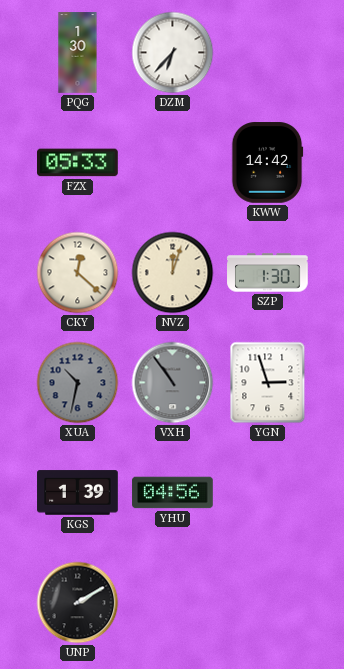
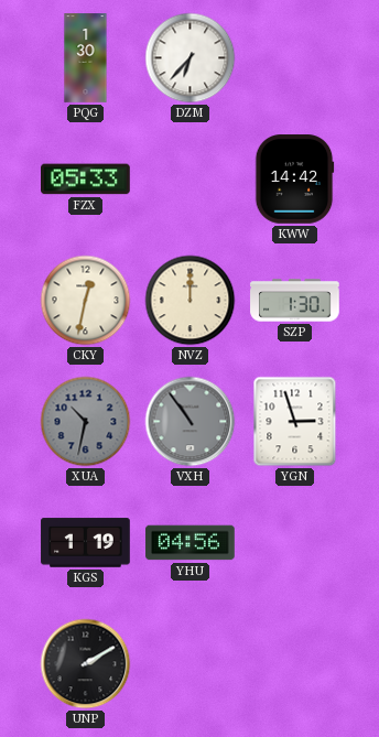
CKY: 12:22 -> 12:32 (86, 301)
NVZ: 12:03 -> 12:00 (191, 301)
KGS: 1:39 -> 1:19 (86, 543)
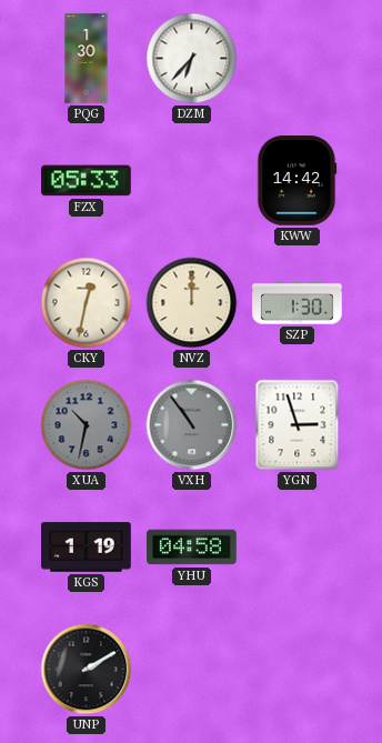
YHU: 04:56 -> 04:58 (192, 548)
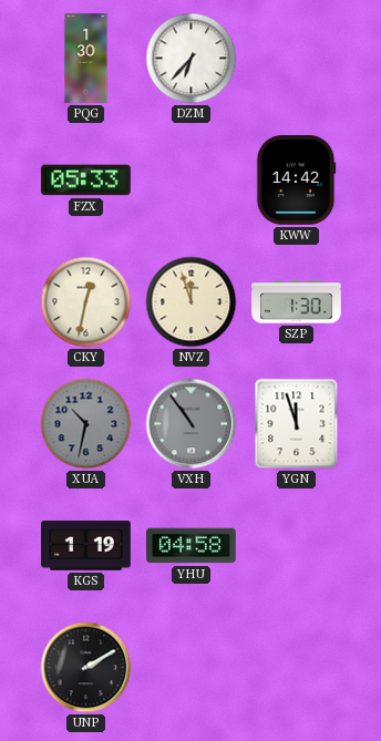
NVZ: 12:00 -> 11:57 (192, 302)
YGN: 2:57 -> 11:57 (297, 424)
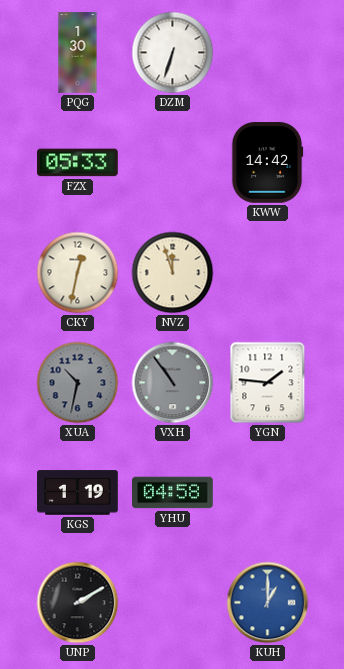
DZM: 6:37 -> 6:33 (173, 53)
SZP: 1:30 -> none (297, 302)
YGN: 11:57 -> 1:46 (268, 383)
KUH: none -> 1:00 (268, 603)
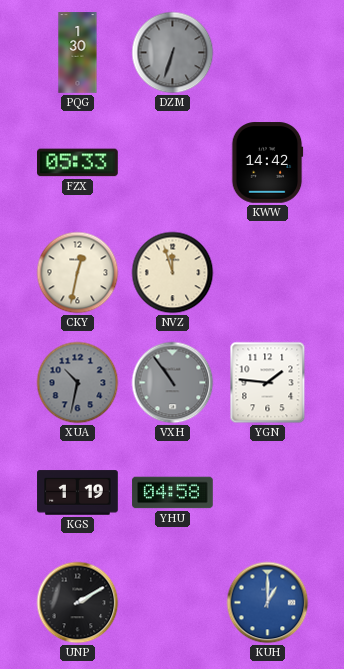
DZM dial: white -> grey (173, 53)
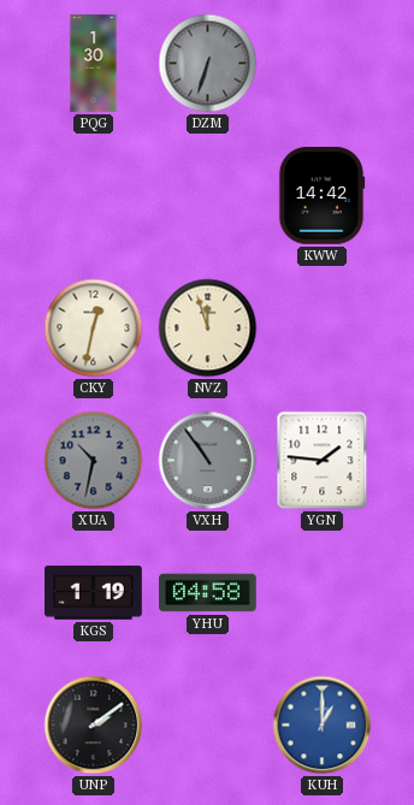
FZX: 05:33 -> none (78, 163)
UNP: 2:10 -> 2:09 (94, 726)
